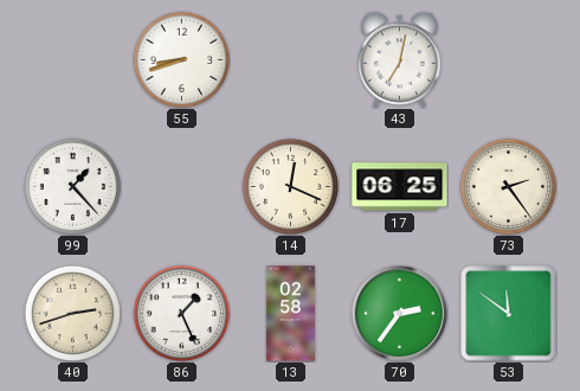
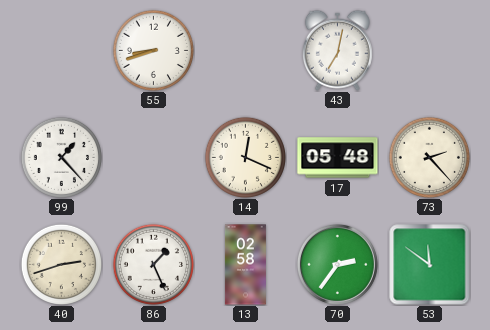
17: 06:25 -> 05:48 (338, 158)
73: 2:24 -> 2:23 (429, 157)
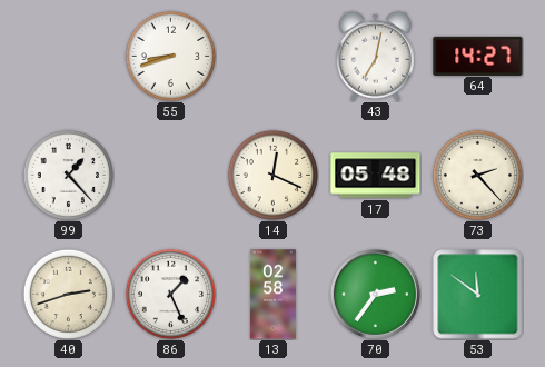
64: none -> 14:27 (478, 56)
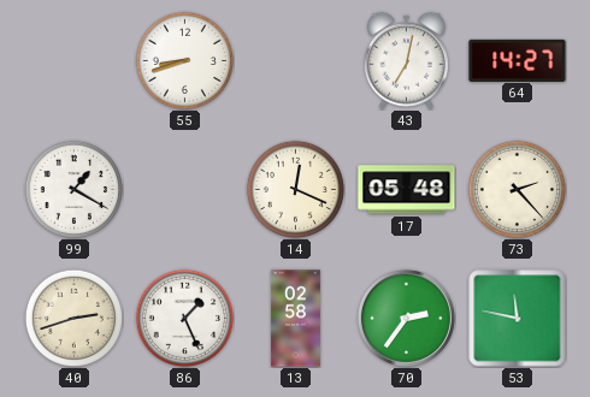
99: 1:23 -> 1:20 (73, 189)
53: 11:51 -> 11:47 (518, 319)
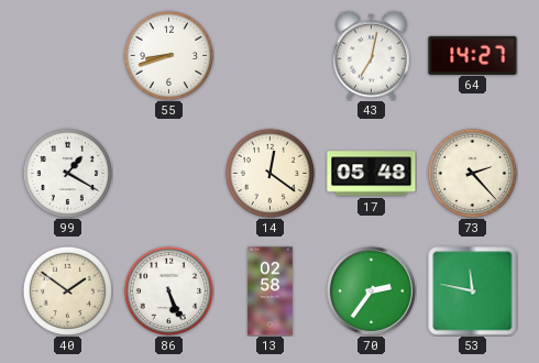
14: 12:19 -> 12:21 (269, 173)
40: 2:42 -> 1:51 (67, 290)
86: 1:26 -> 5:26 (168, 290)
